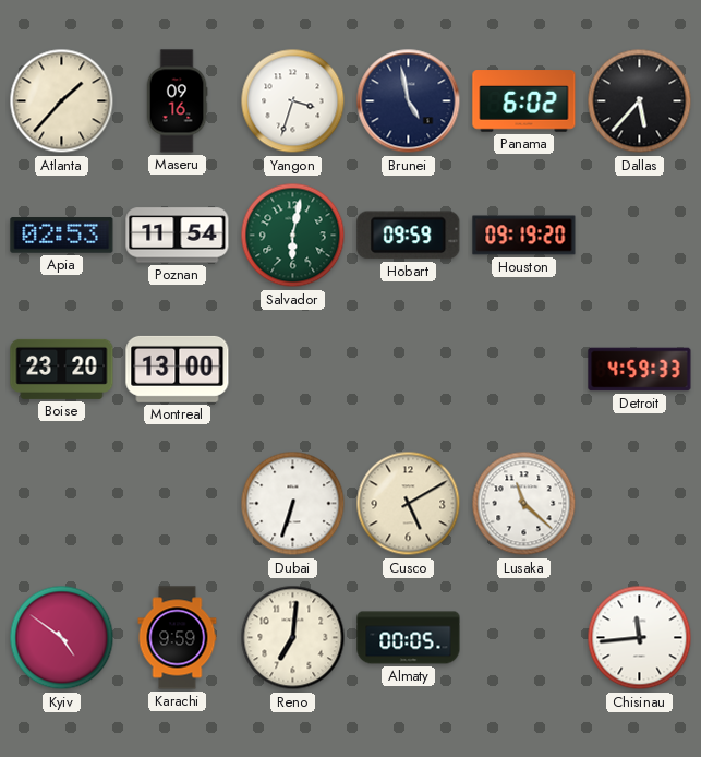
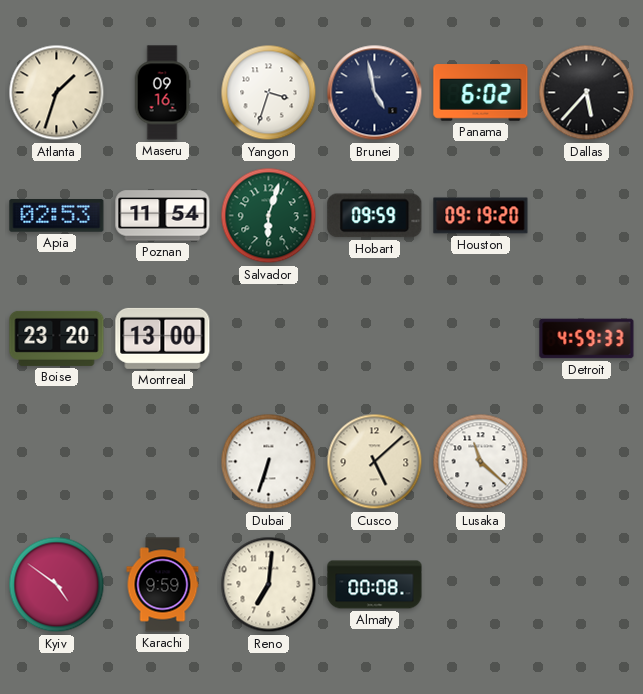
Atlanta: 1:37 -> 1:33 (57, 93)
Salvador: 6:02 -> 6:03 (269, 216)
Cusco: 5:10 -> 5:08 (375, 462)
Almaty: 00:05 -> 00:08 (375, 585)
Chisinau: 11:44 -> none (640, 638)
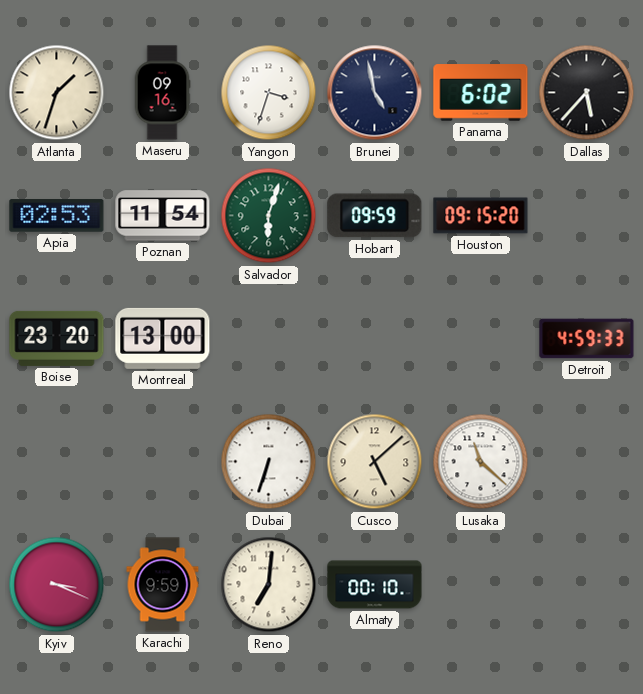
Houston: 09:19 -> 09:15 (481, 216)
Kyiv: 4:51 -> 3:19 (57, 585)
Almaty: 00:08 -> 00:10 (375, 585)
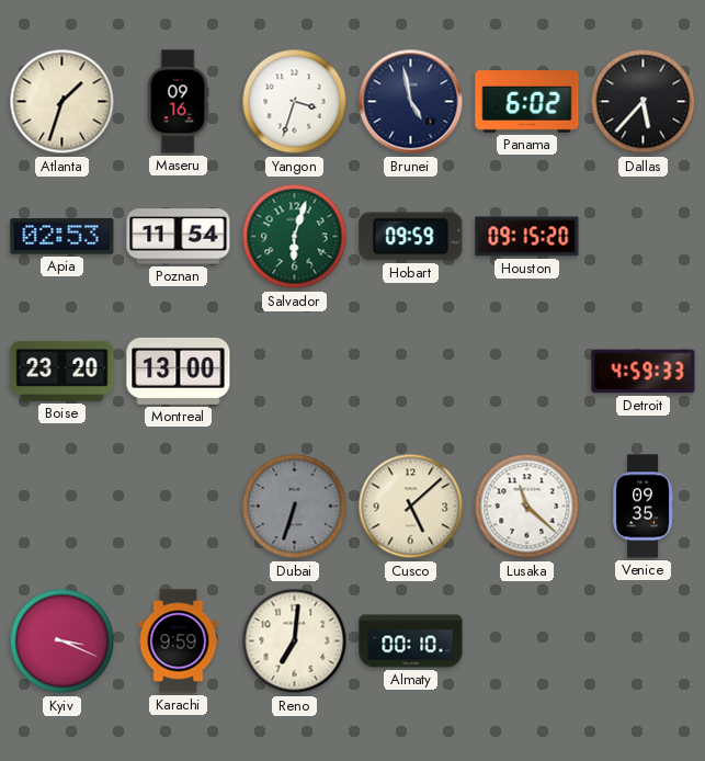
Dubai dial: white -> grey (295, 507)
Venice: none -> 09:35 (643, 507)
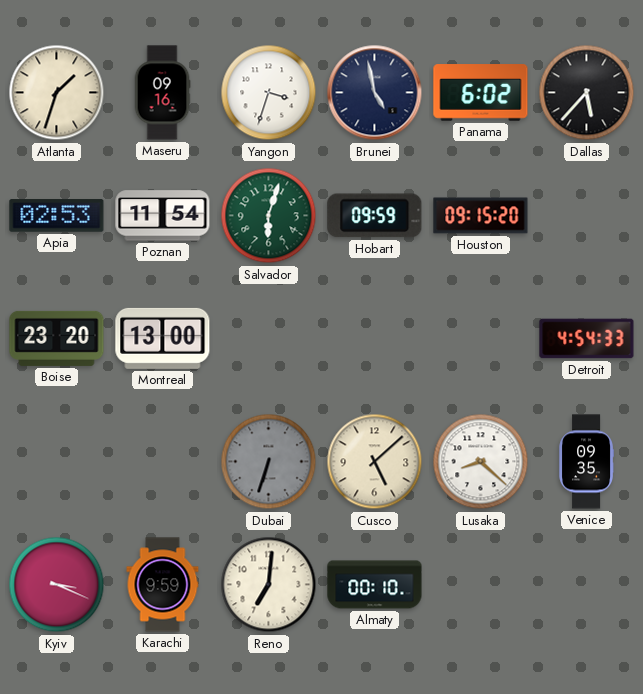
Detroit: 4:59 -> 4:54 (587, 339)
Lusaka: 11:22 -> 8:22 (481, 462)
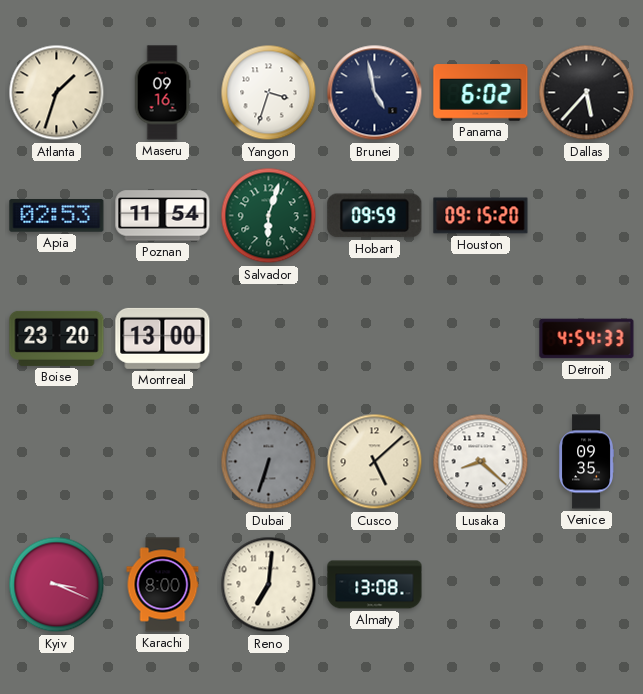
Karachi: 9:59 -> 8:00 (163, 585)
Almaty: 00:10 -> 13:08 (375, 585)
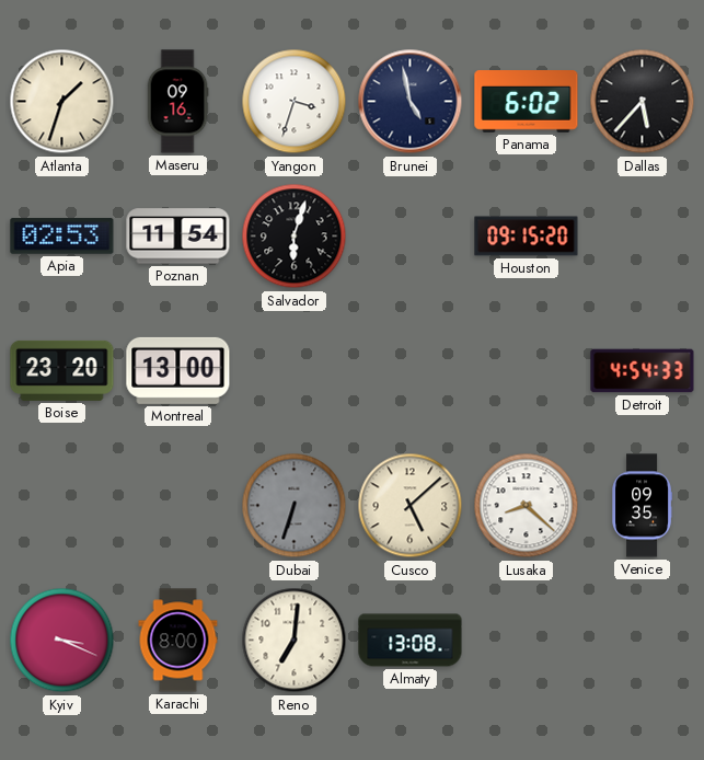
Salvador dial: green -> black (295, 237)
Hobart: 09:59 -> none (375, 216)
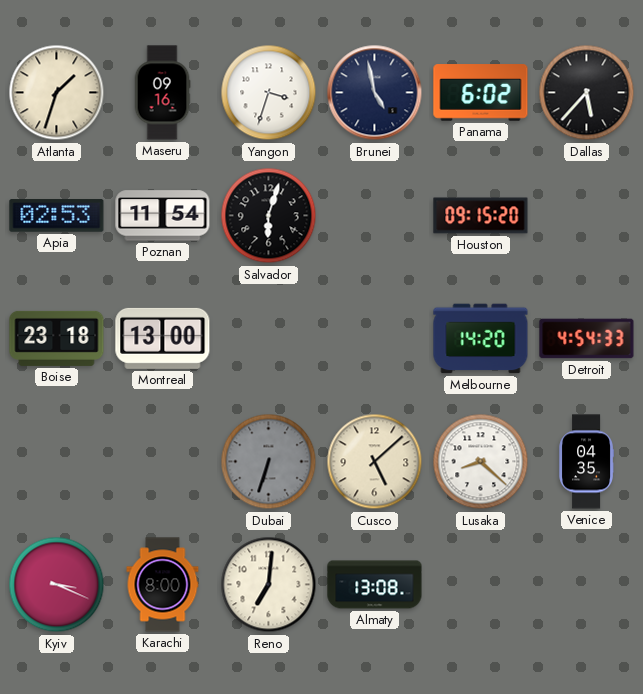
Boise: 23:20 -> 23:18 (57, 338)
Melbourne: none -> 14:20 (481, 339)
Venice: 09:35 -> 04:35 (586, 462)
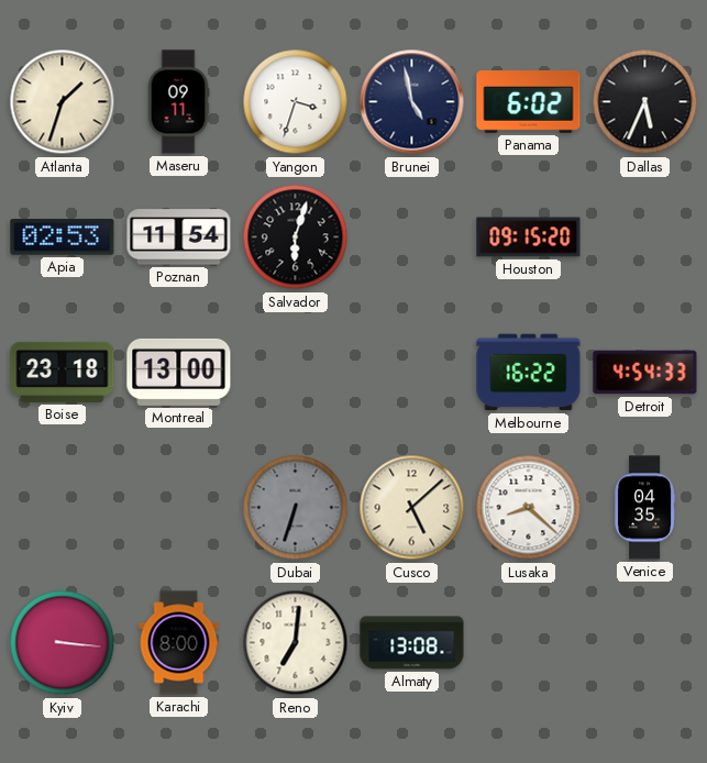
Maseru: 09:16 -> 09:11 (178, 102)
Dallas: 5:37 -> 5:34 (645, 102)
Melbourne: 14:20 -> 16:22 (529, 373)
Kyiv: 3:19 -> 3:16 (63, 643)
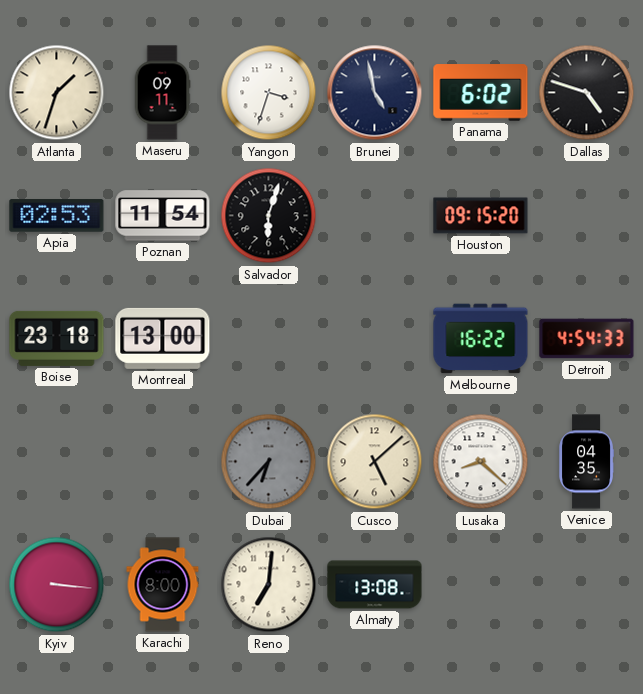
Dallas: 5:34 -> 4:48 (587, 93)
Dubai: 6:33 -> 6:37 (269, 462)
